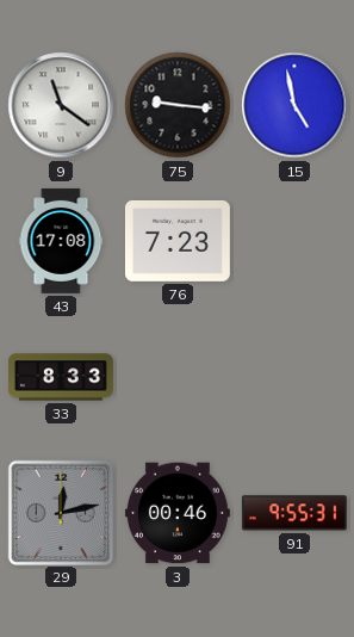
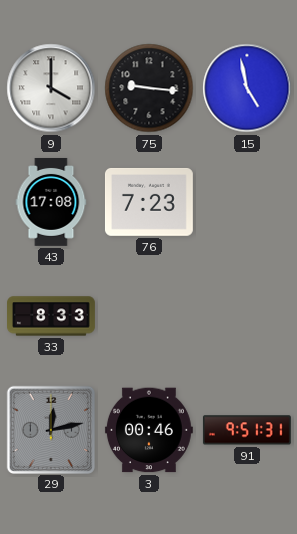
9: 11:21 -> 4:00 (51, 88)
91: 9:55 -> 9:51 (247, 430)
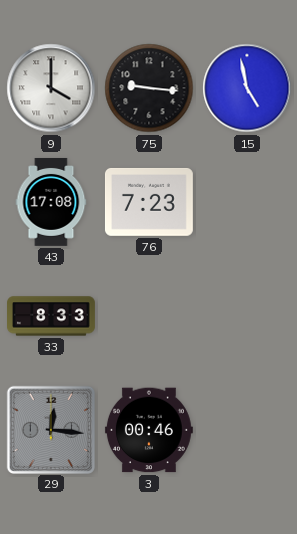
29: 12:13 -> 12:16 (50, 429)
91: 9:51 -> none (247, 430)
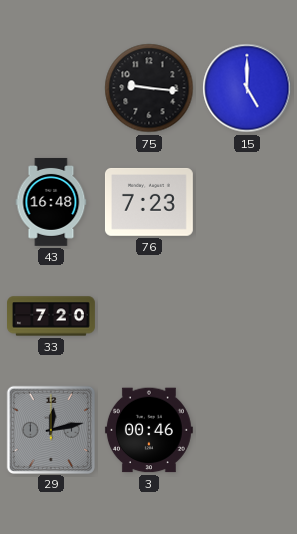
9: 4:00 -> none (51, 88)
15: 4:58 -> 5:00 (247, 88)
43: 17:08 -> 16:48 (51, 202)
33: 8:33 -> 7:20 (52, 316)
29: 12:16 -> 12:13 (50, 429)
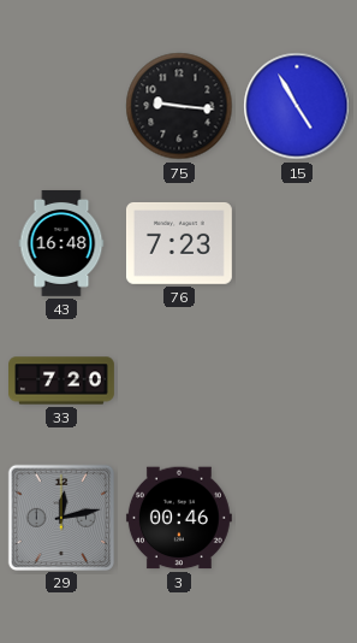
15: 5:00 -> 4:55 (297, 106)
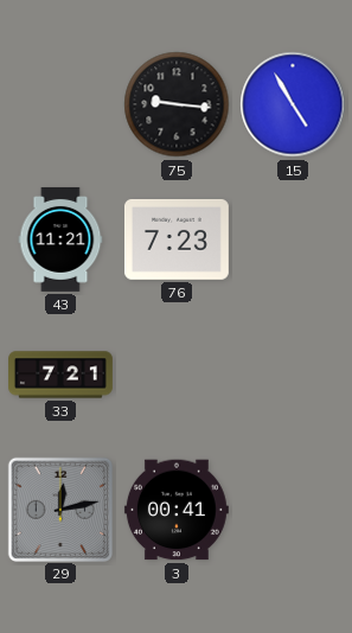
43: 16:48 -> 11:21 (60, 239)
33: 7:20 -> 7:21 (62, 375)
3: 00:46 -> 00:41 (177, 510)
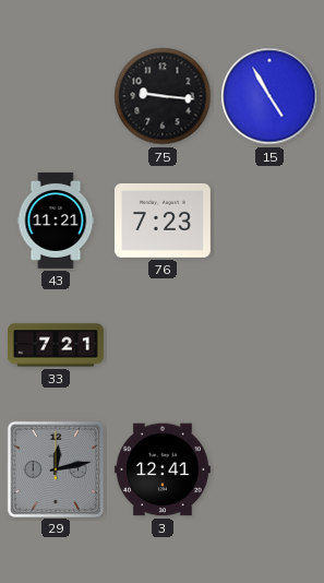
3: 00:41 -> 12:41 (163, 469)
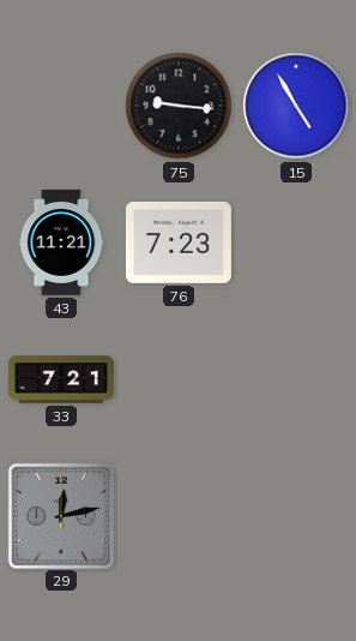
3: 12:41 -> none (163, 469)
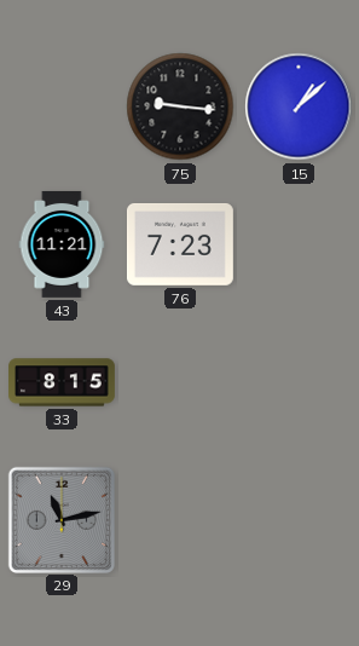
15: 4:55 -> 1:08 (299, 106)
33: 7:21 -> 8:15 (63, 382)
29: 12:13 -> 11:13 (60, 519)
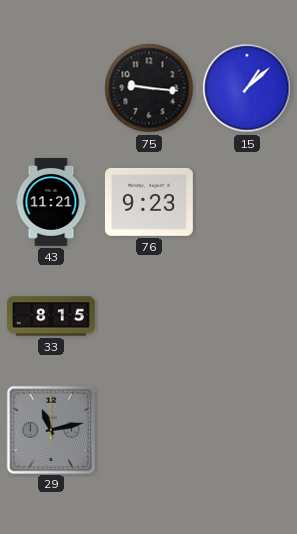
76: 7:23 -> 9:23 (149, 202)
